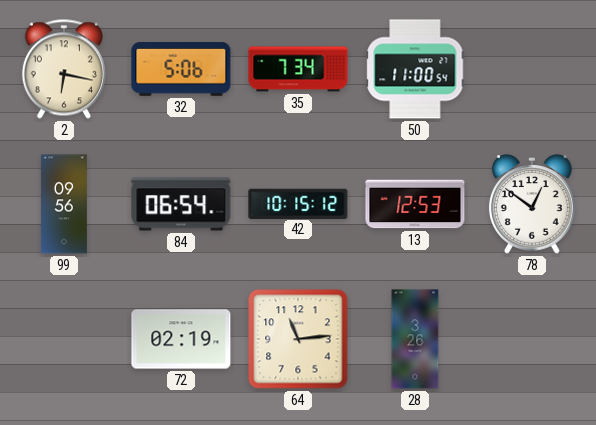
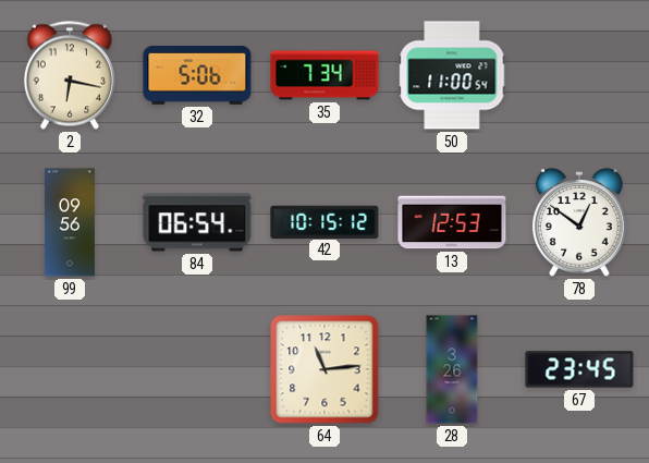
72: 02:19 -> none (181, 339)
67: none -> 23:45 (579, 369)
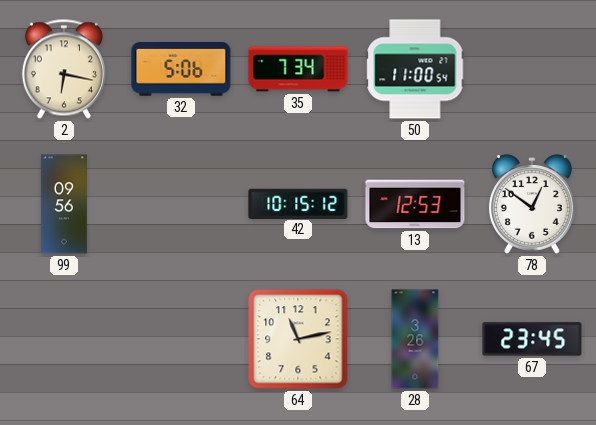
84: 06:54 -> none (197, 222)
64: 11:14 -> 11:13 (298, 339)
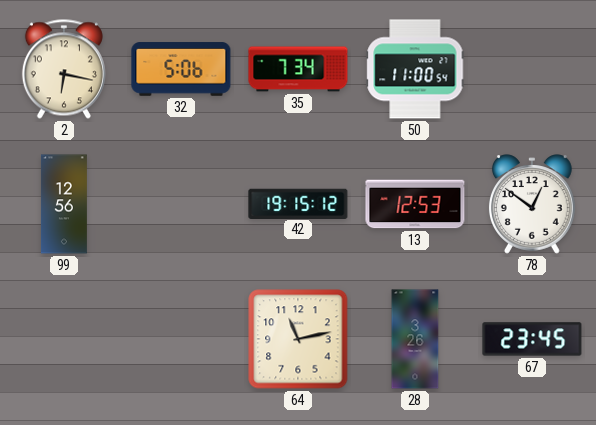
99: 09:56 -> 12:56 (64, 204)
42: 10:15 -> 19:15 (298, 203)
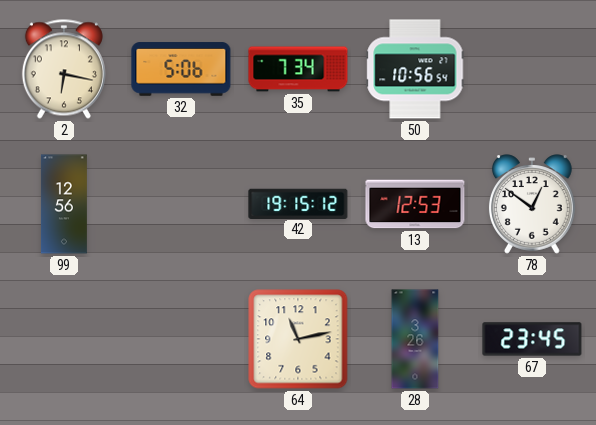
50: 11:00 -> 10:56 (415, 69)
